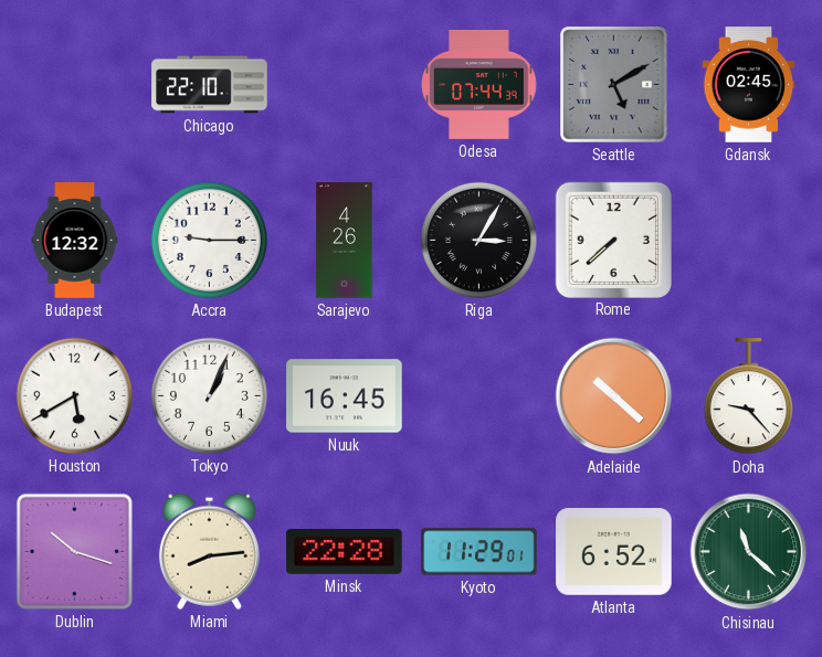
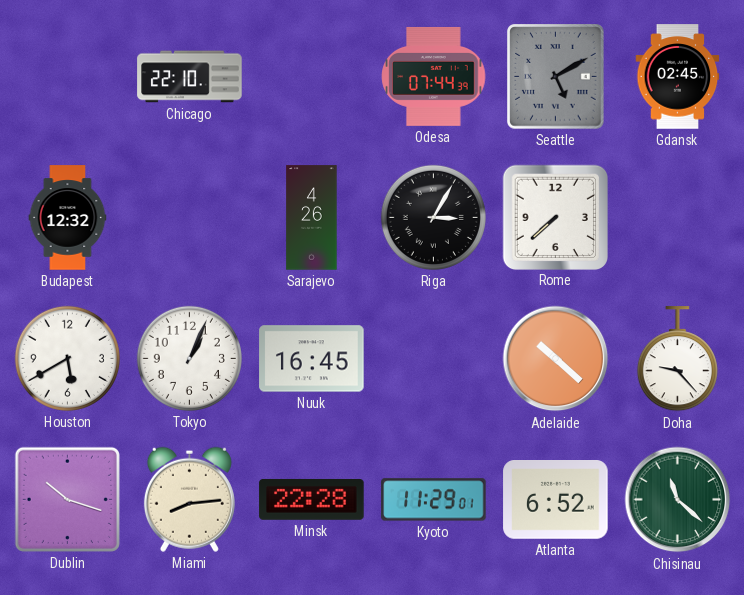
Accra: 9:15 -> none (209, 240)
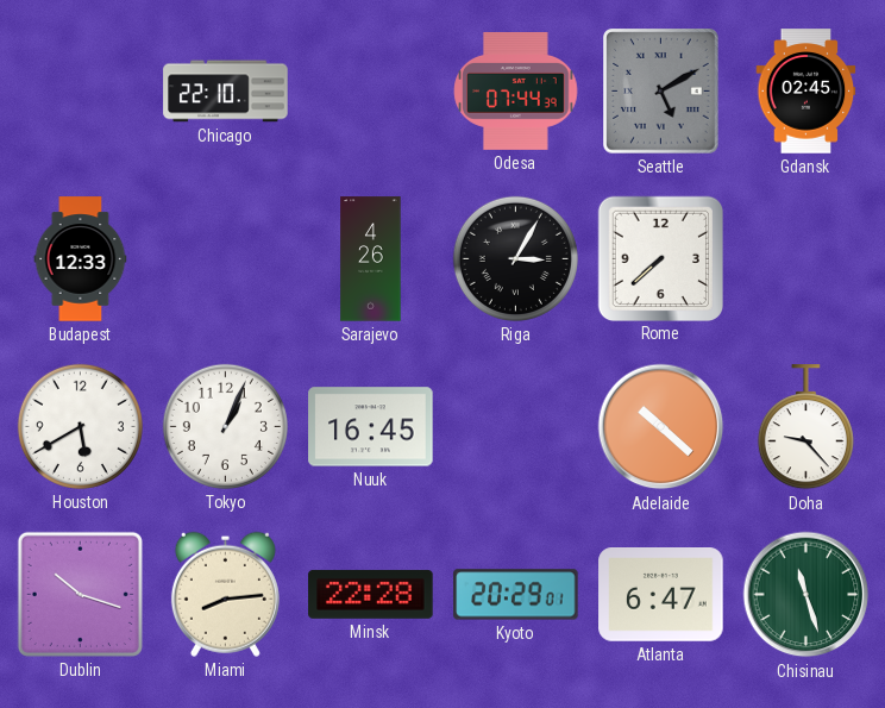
Budapest: 12:32 -> 12:33 (81, 259)
Kyoto: 11:29 -> 20:29 (516, 595)
Atlanta: 6:52 -> 6:47 (661, 595)
Chisinau: 11:22 -> 11:27 (806, 595)
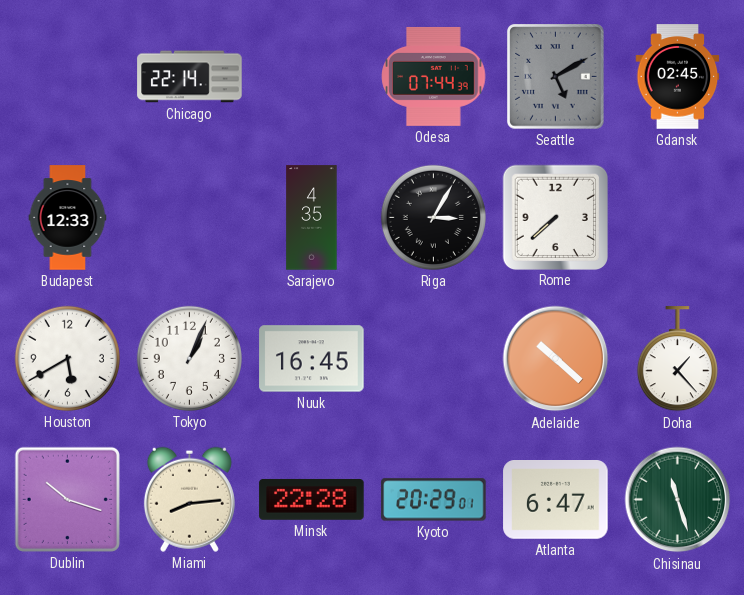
Chicago: 22:10 -> 22:14 (190, 77)
Sarajevo: 4:26 -> 4:35 (312, 218)
Doha: 9:23 -> 1:23 (677, 359)
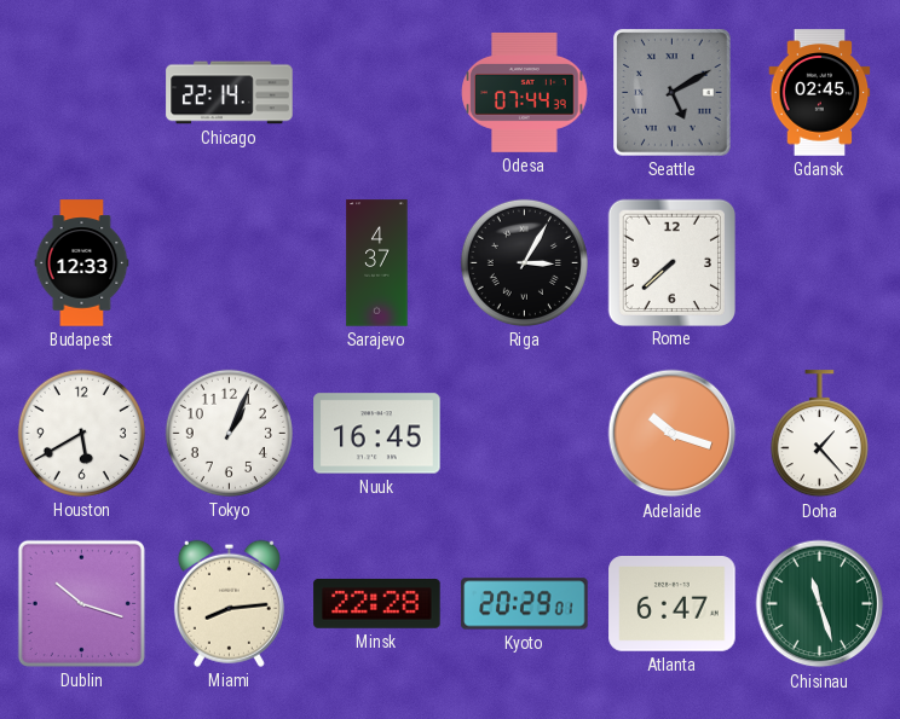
Sarajevo: 4:35 -> 4:37 (377, 263)
Adelaide: 10:22 -> 10:18 (673, 434)
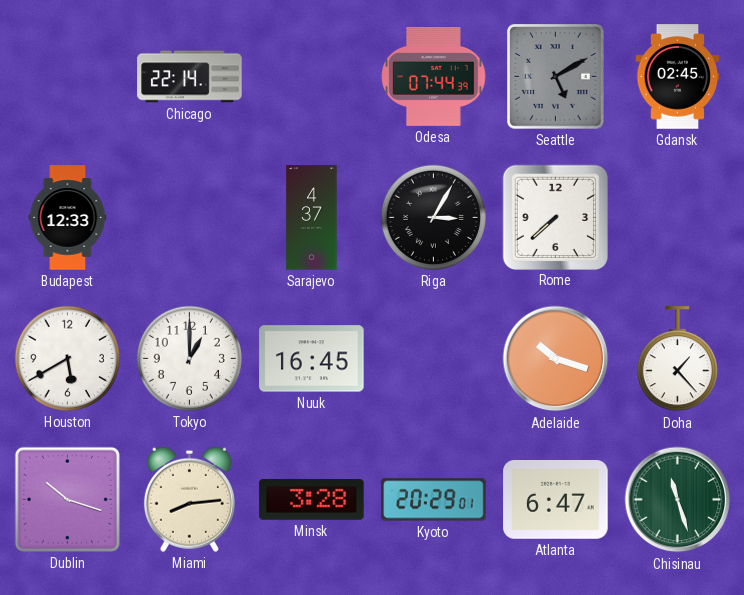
Tokyo: 1:04 -> 1:00 (189, 358)
Minsk: 22:28 -> 3:28 (312, 499)
